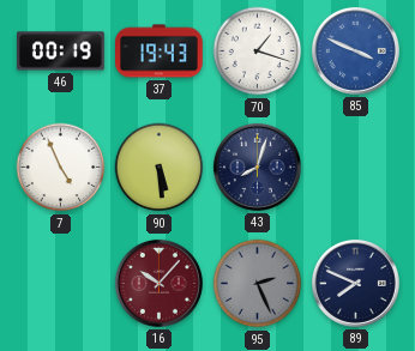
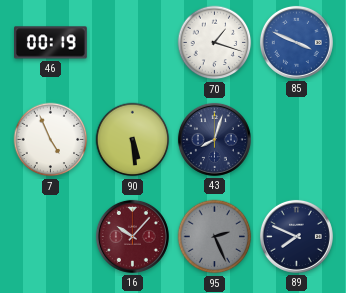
37: 19:43 -> none (160, 52)
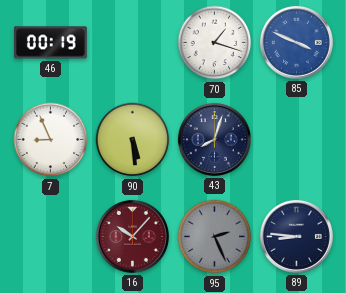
7: 4:56 -> 8:56 (51, 140)
89: 7:49 -> 8:46 (296, 236)
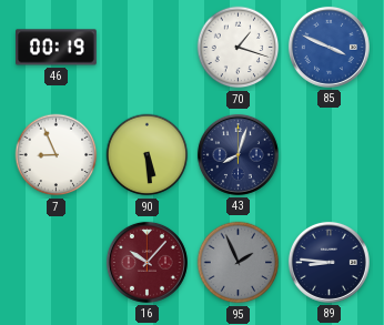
95: 2:26 -> 1:56 (239, 263)
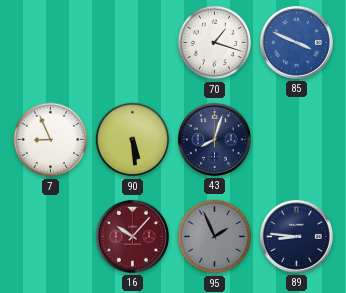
46: 00:19 -> none (57, 48)
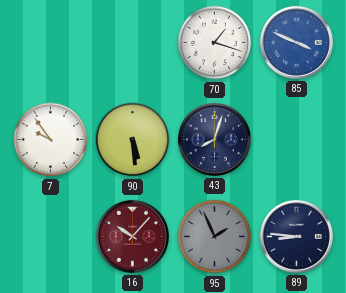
7: 8:56 -> 9:54 (51, 140)
